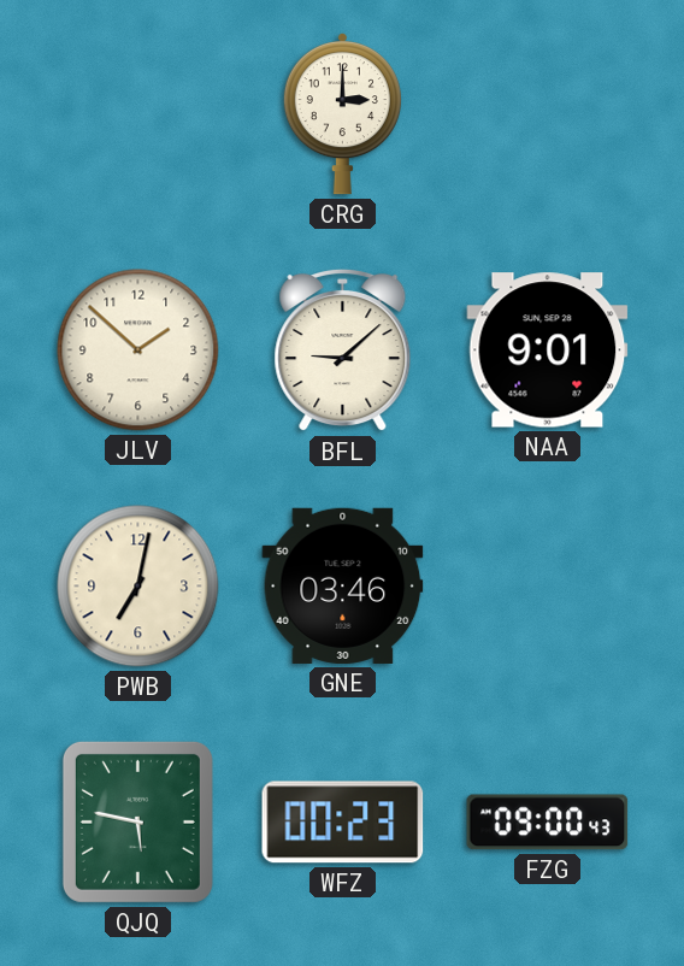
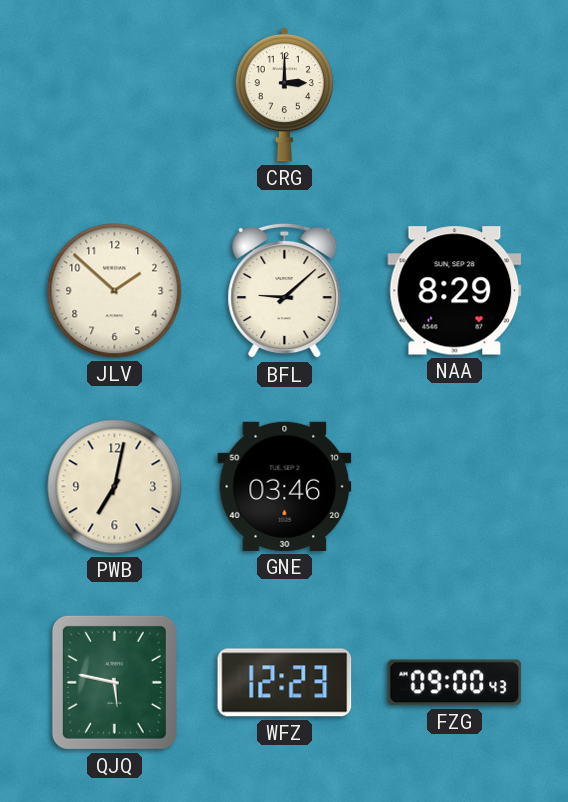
NAA: 9:01 -> 8:29 (455, 291)
WFZ: 00:23 -> 12:23 (285, 683)
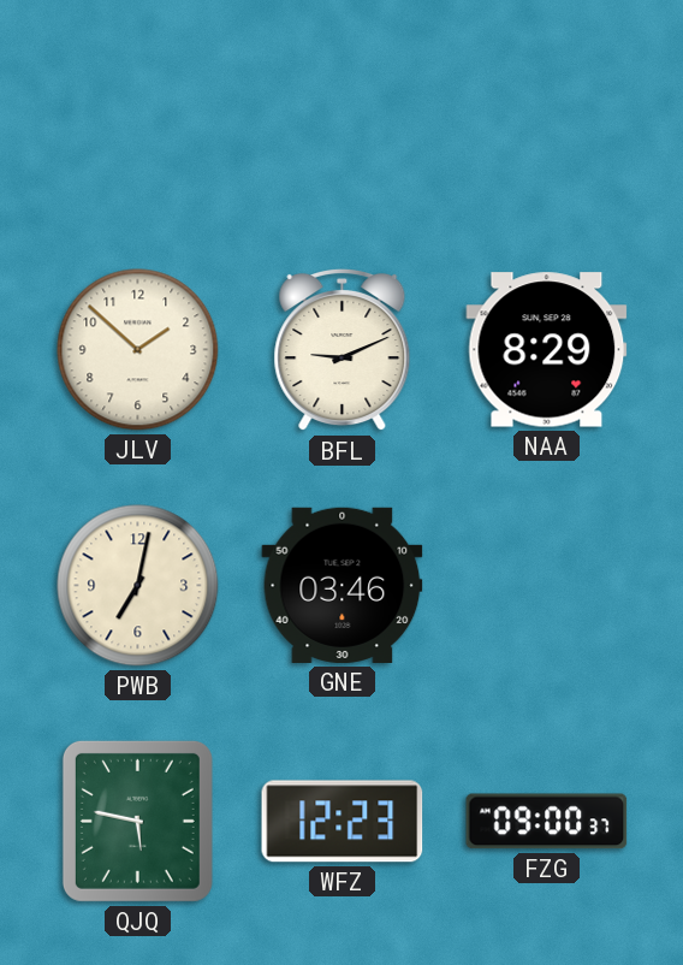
CRG: 3:00 -> none (284, 95)
BFL: 9:08 -> 9:11 (343, 350)
FZG: 09:00:43 -> 09:00:37 (547, 822)
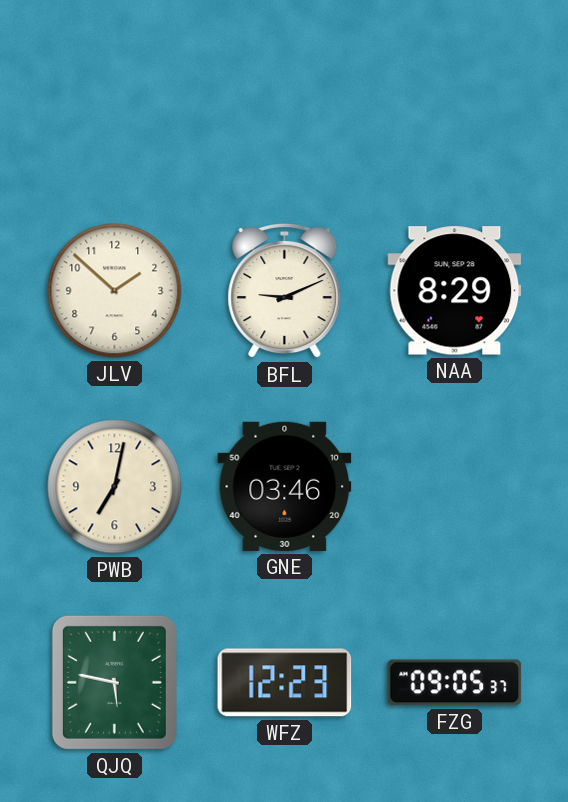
FZG: 09:00 -> 09:05 (455, 683)
